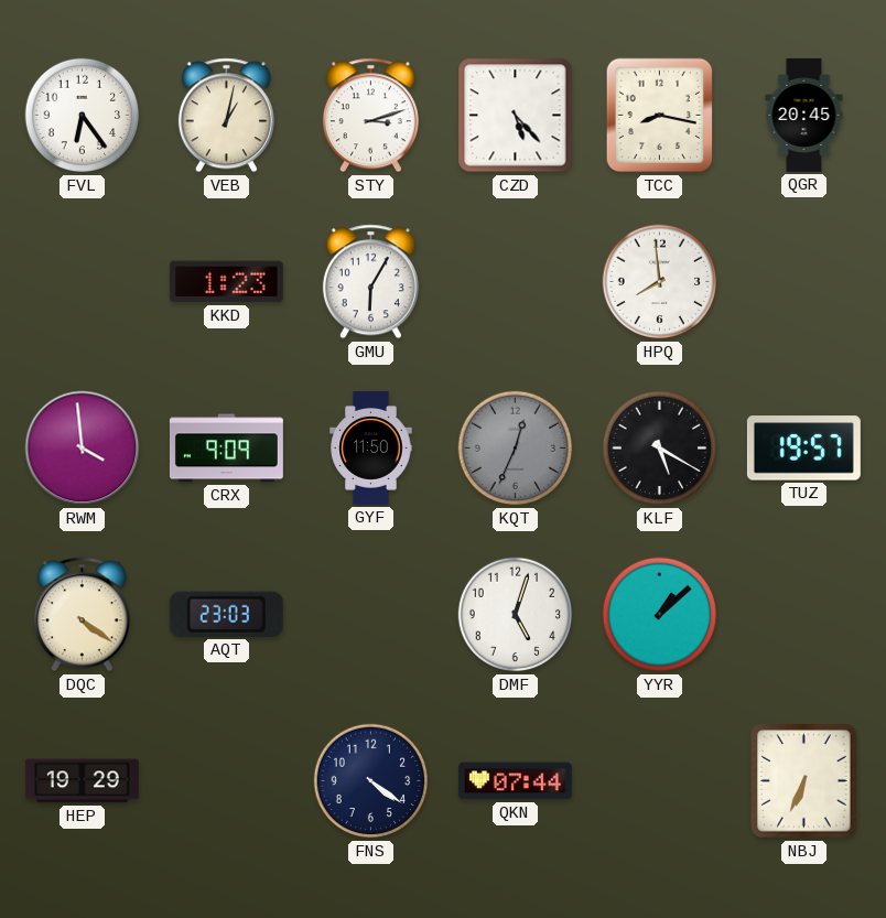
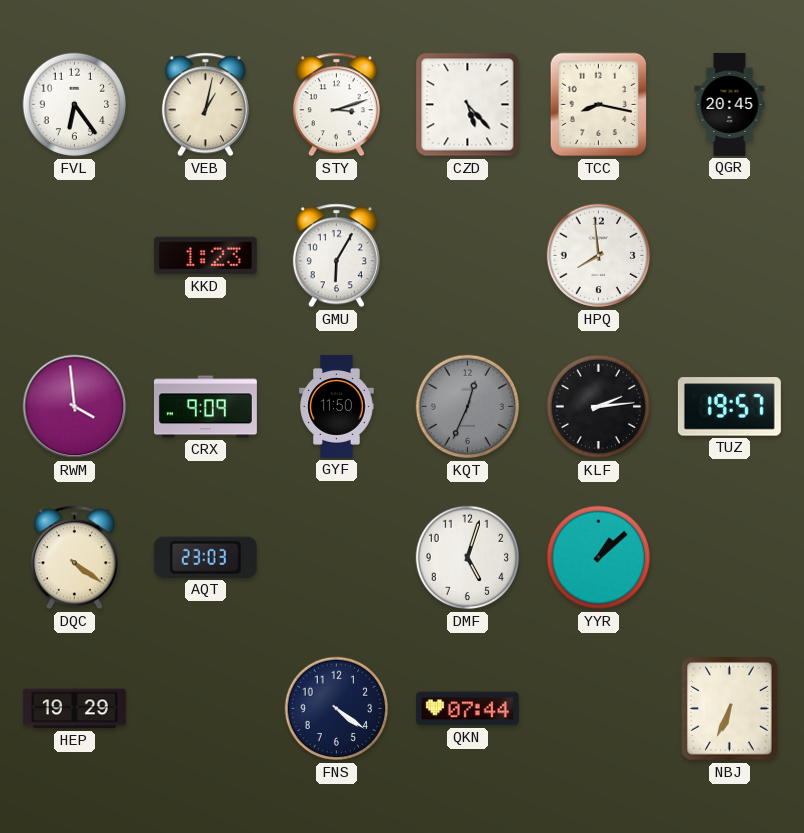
KLF: 5:20 -> 2:14 (599, 407)
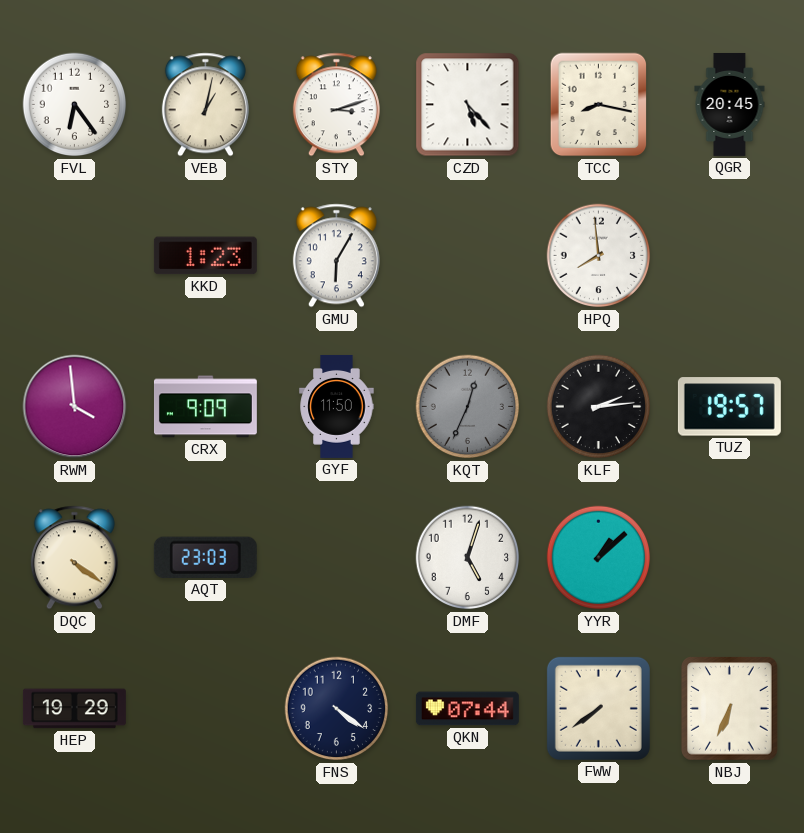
FWW: none -> 7:39 (598, 708)
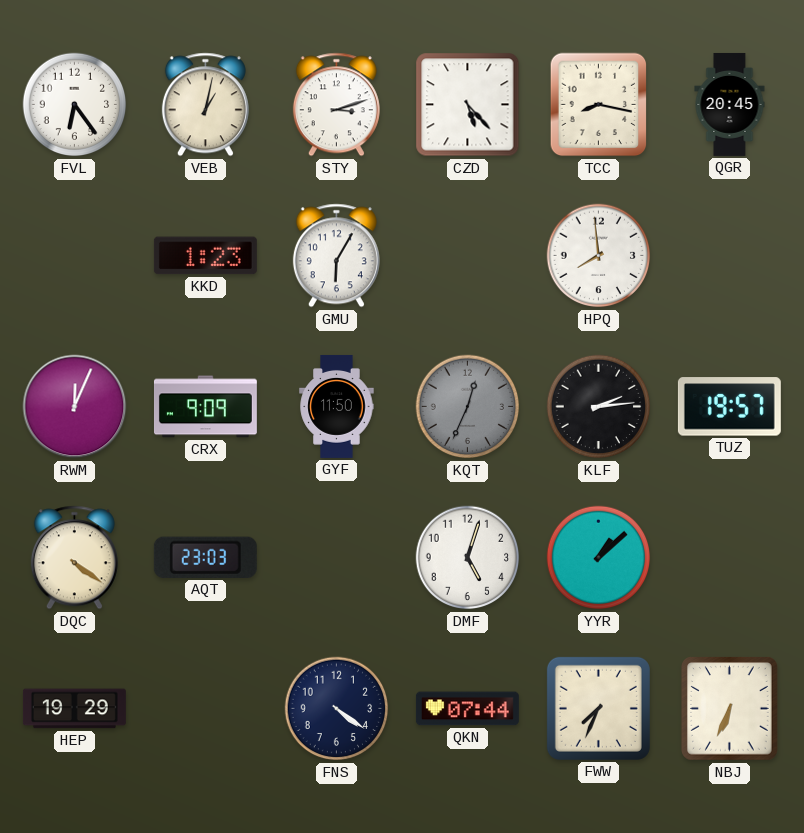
RWM: 3:59 -> 12:04 (75, 407)
FWW: 7:39 -> 7:34 (598, 708)
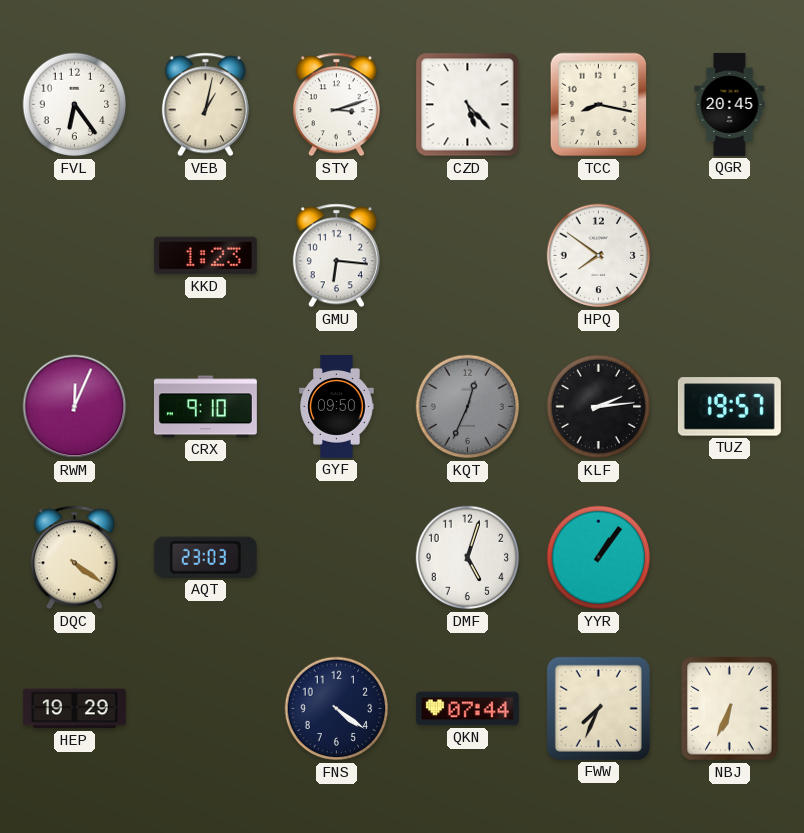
GMU: 6:05 -> 6:16 (336, 256)
HPQ: 7:59 -> 7:51 (599, 256)
CRX: 9:09 -> 9:10 (205, 407)
GYF: 11:50 -> 09:50 (337, 406)
YYR: 1:08 -> 1:06 (599, 558)
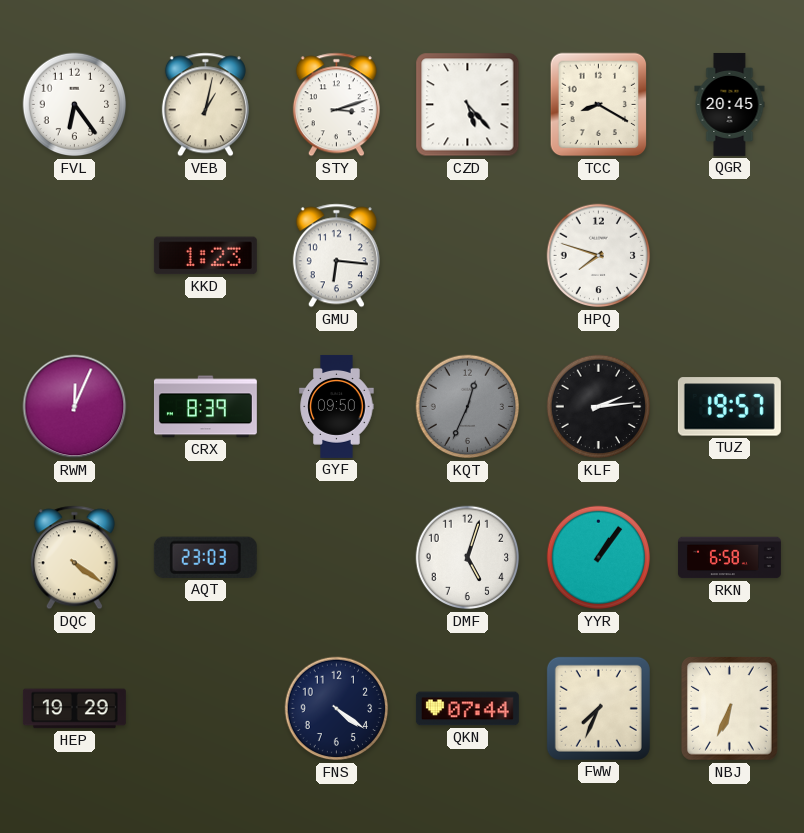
TCC: 8:17 -> 8:20 (599, 105)
HPQ: 7:51 -> 7:48 (599, 256)
CRX: 9:10 -> 8:39 (205, 407)
RKN: none -> 6:58 (729, 558)
